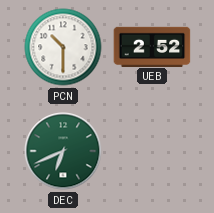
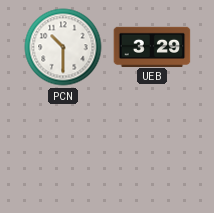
UEB: 2:52 -> 3:29 (152, 46)
DEC: 6:41 -> none (63, 151)
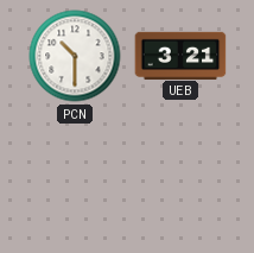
UEB: 3:29 -> 3:21 (180, 55)
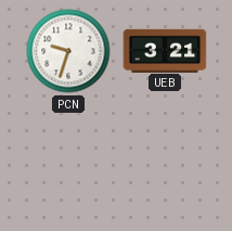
PCN: 10:30 -> 9:33 (68, 51)
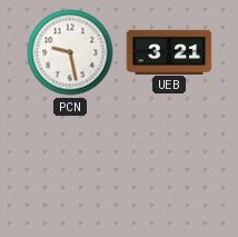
PCN: 9:33 -> 9:28 (70, 52)
